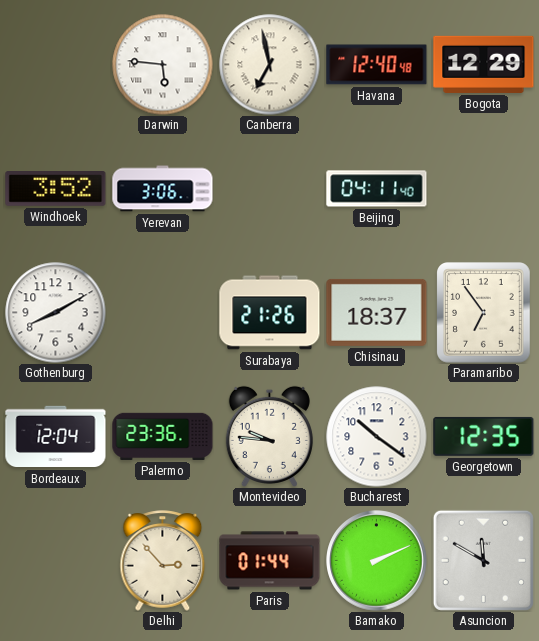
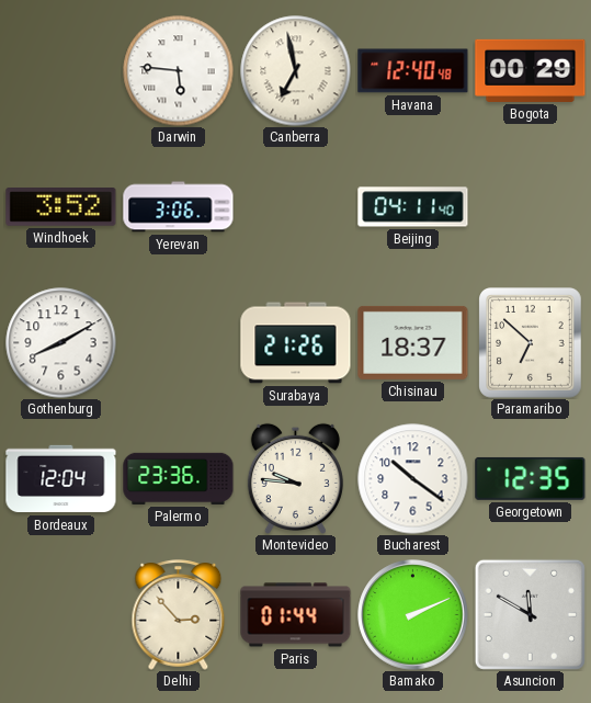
Bogota: 12:29 -> 00:29 (531, 70)
Paramaribo: 6:54 -> 6:52 (531, 343)
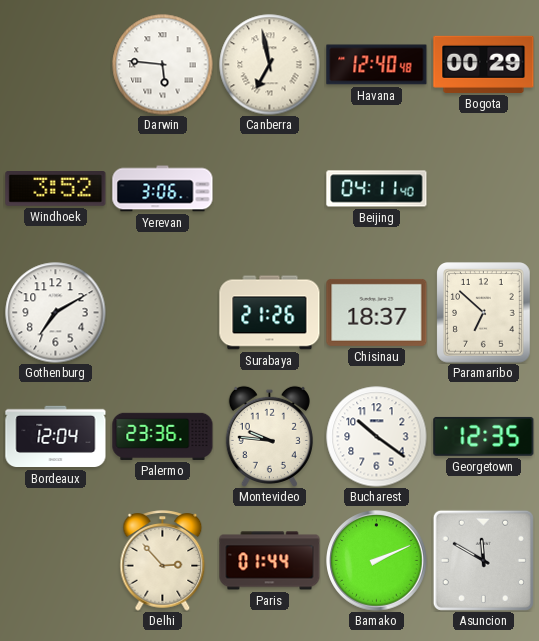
Gothenburg: 8:10 -> 7:10 (56, 313)
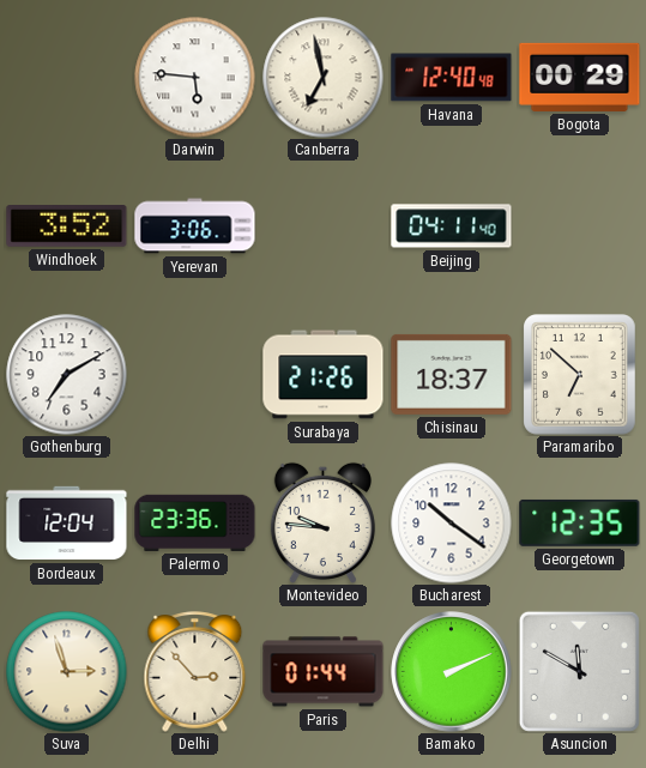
Suva: none -> 2:57 (67, 672)
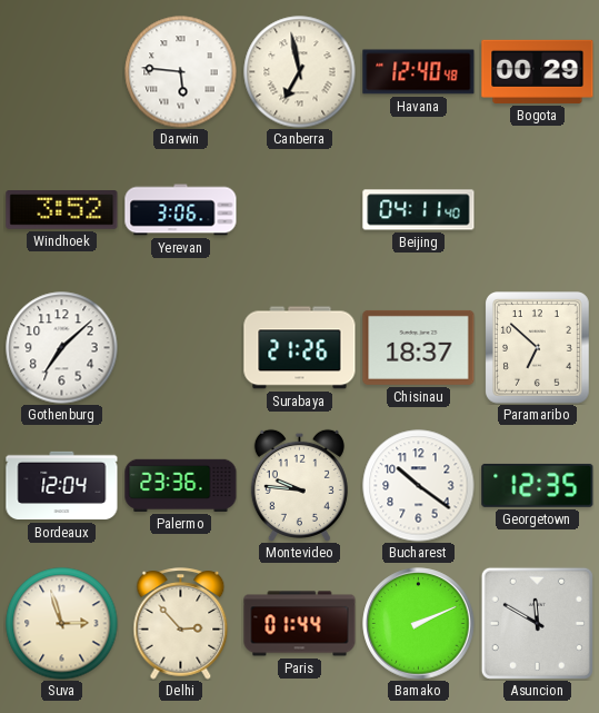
Gothenburg: 7:10 -> 7:08 (62, 348)
